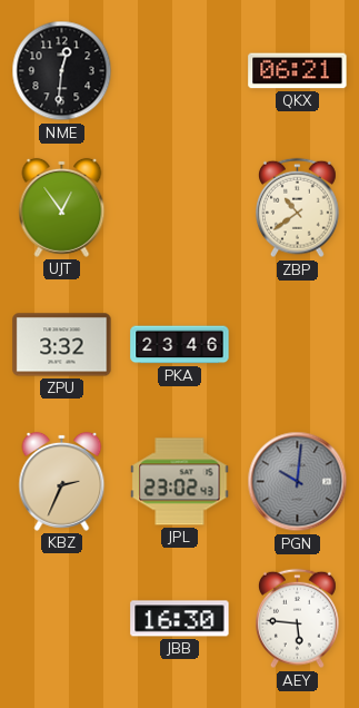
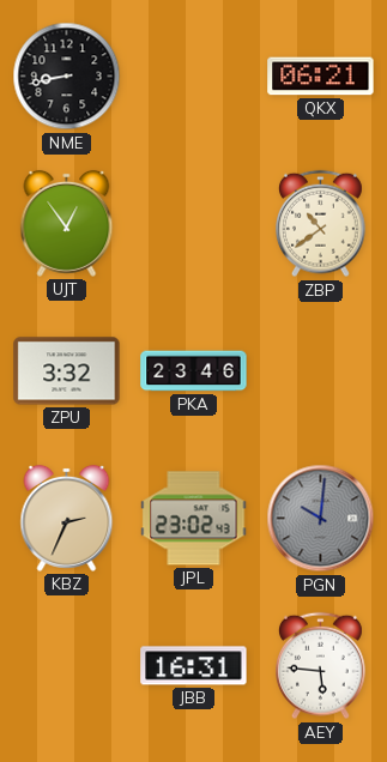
NME: 12:31 -> 8:43 (67, 77)
JBB: 16:30 -> 16:31 (194, 666)
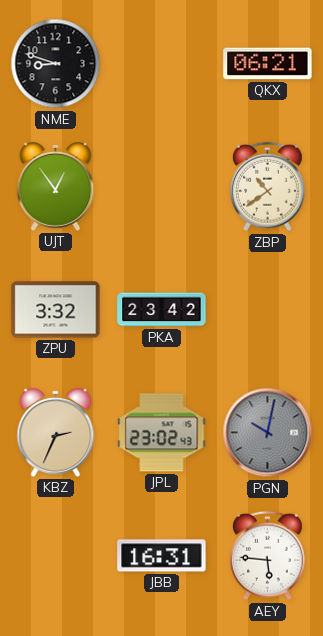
NME: 8:43 -> 8:48 (56, 64)
PKA: 23:46 -> 23:42 (162, 310)
PGN: 10:01 -> 10:02 (268, 433)
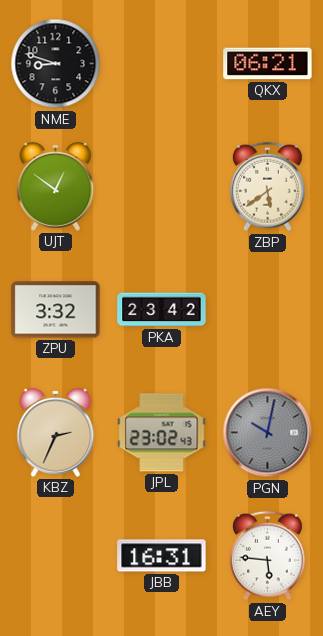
UJT: 12:54 -> 12:51 (56, 186)
ZBP: 10:39 -> 5:39 (268, 187)
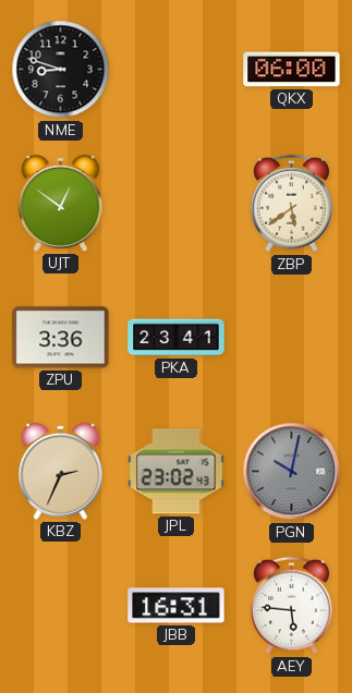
QKX: 06:21 -> 06:00 (292, 70)
ZPU: 3:32 -> 3:36 (61, 338)
PKA: 23:42 -> 23:41 (177, 338)
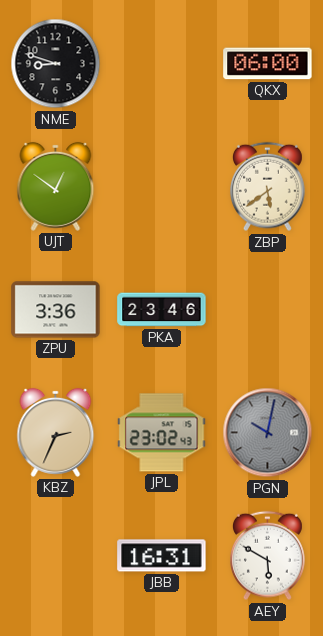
PKA: 23:41 -> 23:46 (162, 310)
AEY: 5:46 -> 5:50 (268, 556)
